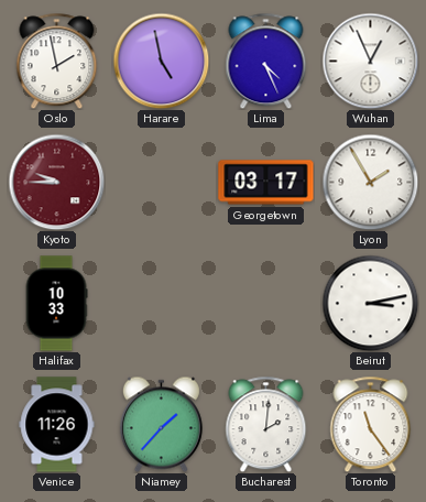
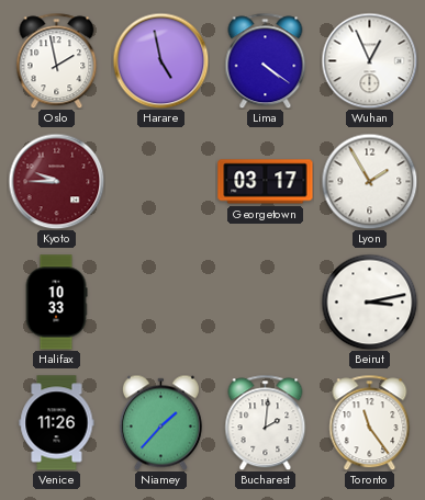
Lima: 4:26 -> 4:21 (266, 60)
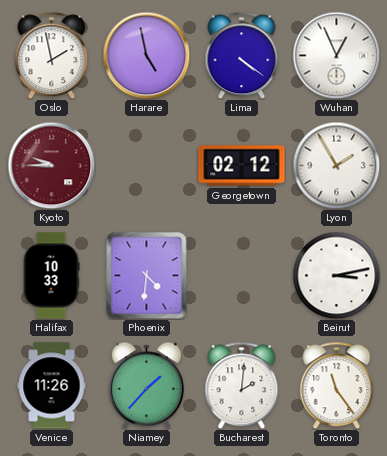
Georgetown: 03:17 -> 02:12 (242, 166)
Phoenix: none -> 4:31 (147, 275)
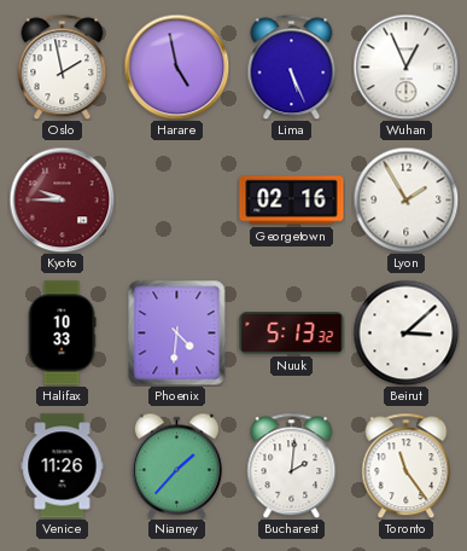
Lima: 4:21 -> 5:26 (292, 66)
Georgetown: 02:12 -> 02:16 (292, 201)
Nuuk: none -> 5:13 (292, 333)
Beirut: 3:13 -> 3:08 (405, 332)
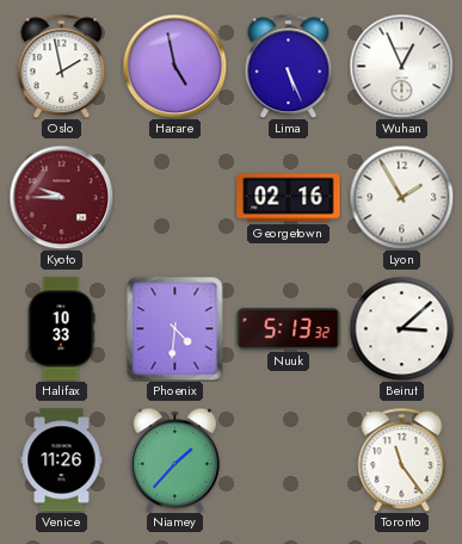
Bucharest: 2:01 -> none (292, 465)
